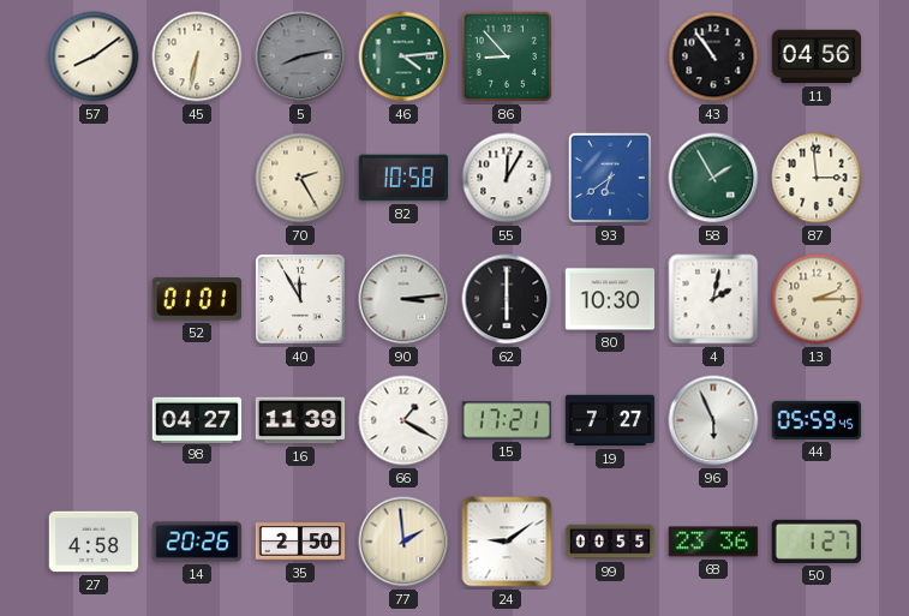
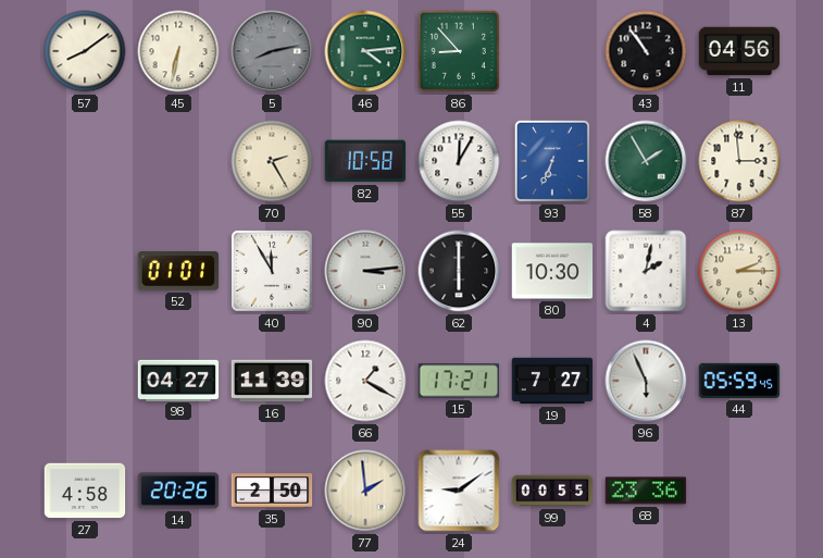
93: 6:39 -> 6:34 (552, 161)
50: 1:27 -> none (817, 542)
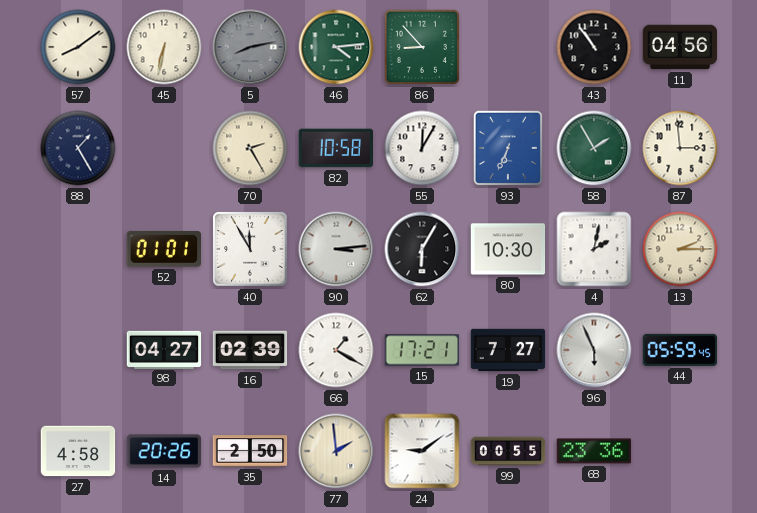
88: none -> 1:25 (78, 148)
62: 6:00 -> 6:05 (422, 249)
16: 11:39 -> 02:39 (250, 350)
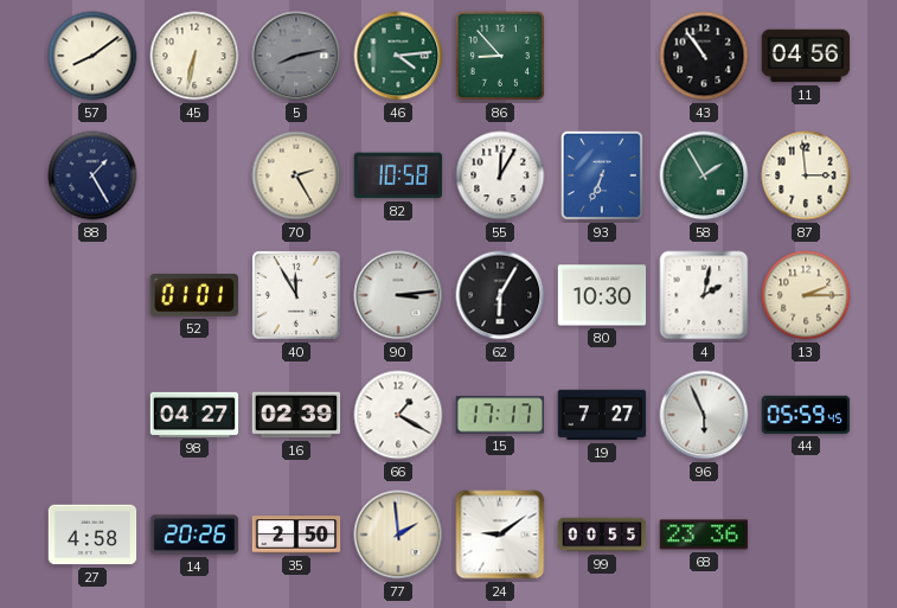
15: 17:21 -> 17:17 (500, 415)
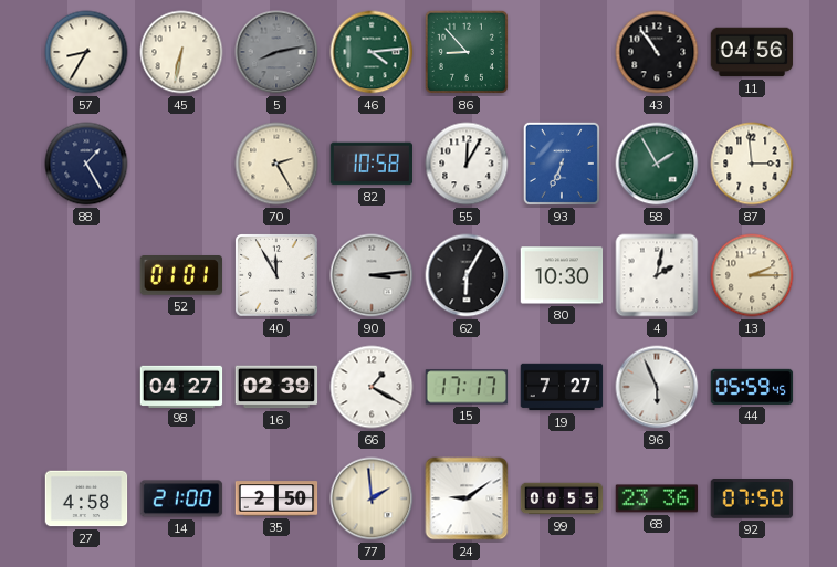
57: 8:09 -> 8:35 (86, 52)
14: 20:26 -> 21:00 (181, 498)
92: none -> 07:50 (752, 500)
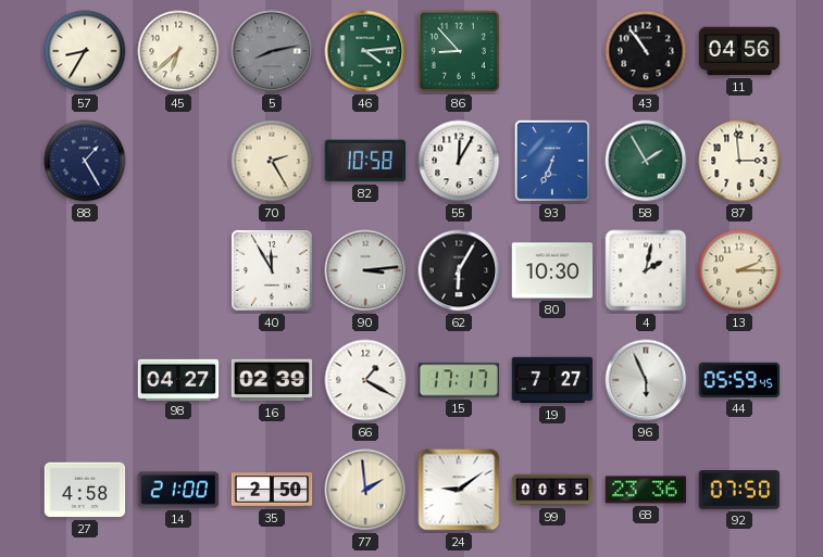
45: 6:32 -> 6:38 (178, 51)
52: 01:01 -> none (180, 275)
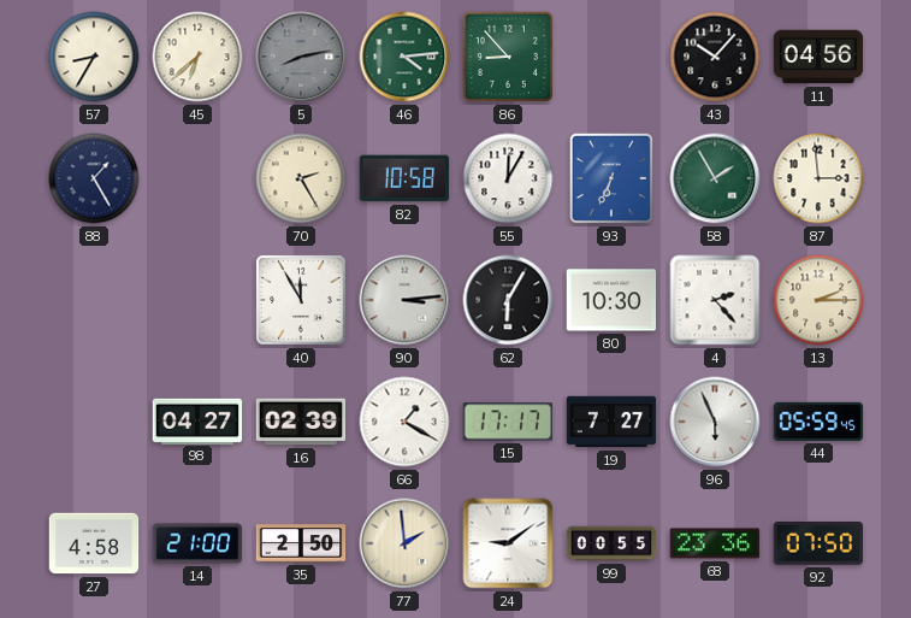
43: 10:54 -> 10:07 (715, 57)
4: 2:02 -> 2:23 (715, 300)
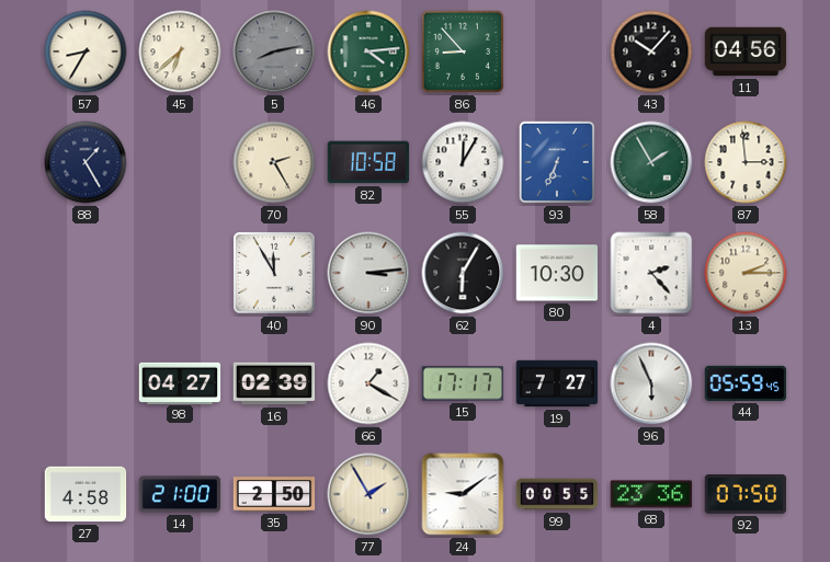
77: 1:59 -> 1:55 (368, 494)
